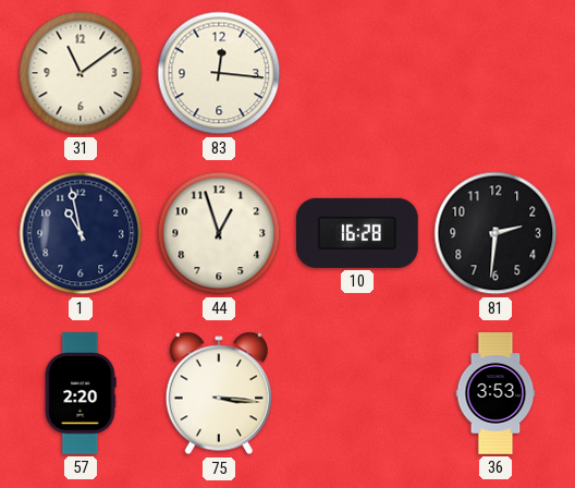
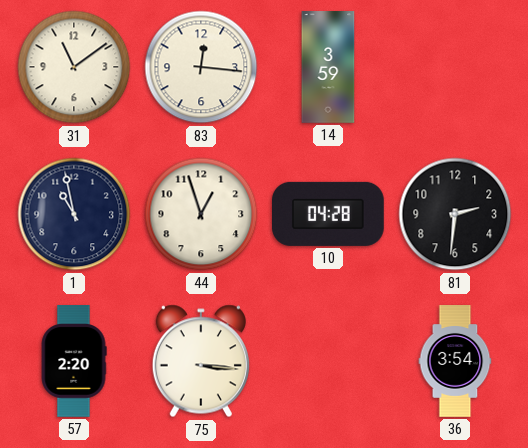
14: none -> 3:59 (328, 67)
10: 16:28 -> 04:28 (329, 214)
36: 3:53 -> 3:54 (455, 361)
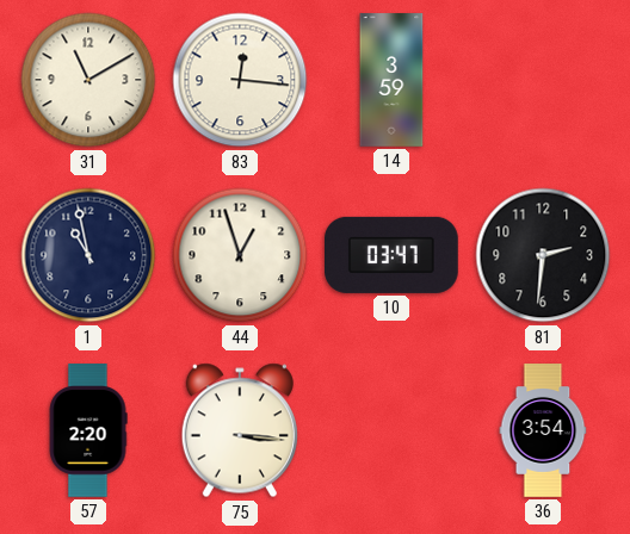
31: 11:09 -> 11:10 (88, 80)
10: 04:28 -> 03:47 (393, 255)
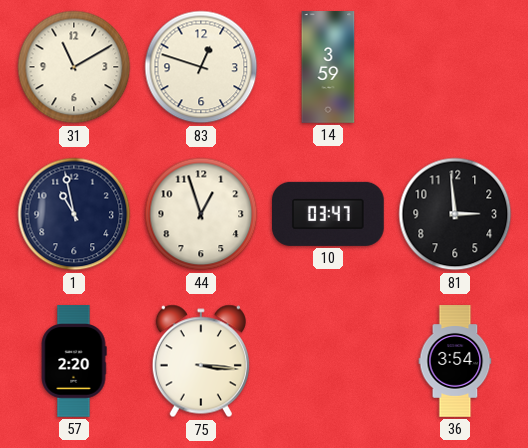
83: 12:16 -> 12:48 (201, 67)
81: 2:31 -> 2:59 (455, 214)
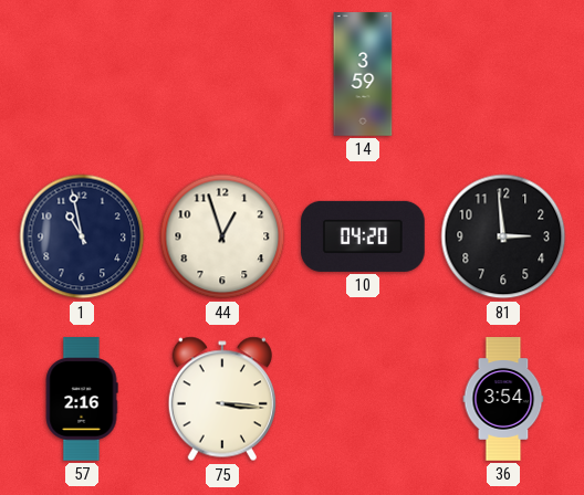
31: 11:10 -> none (74, 67)
83: 12:48 -> none (201, 67)
10: 03:47 -> 04:20 (364, 236)
57: 2:20 -> 2:16 (82, 399)
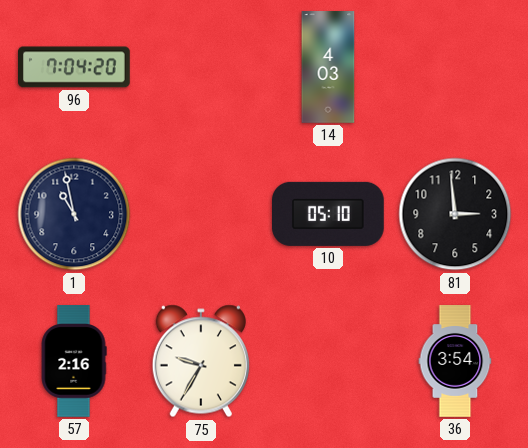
96: none -> 7:04 (75, 67)
14: 3:59 -> 4:03 (328, 67)
44: 12:57 -> none (222, 236)
10: 04:20 -> 05:10 (329, 214)
75: 3:16 -> 9:35 (201, 361)
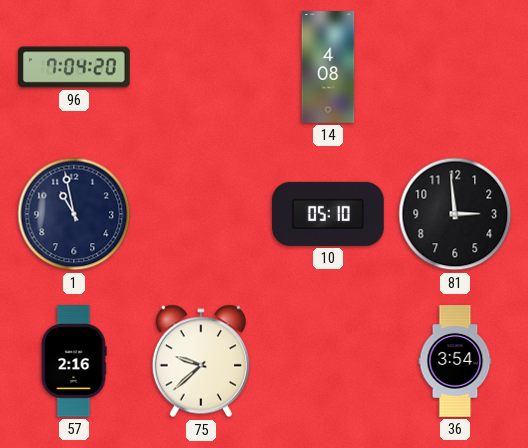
14: 4:03 -> 4:08 (328, 67)
75: 9:35 -> 9:38 (201, 361)
